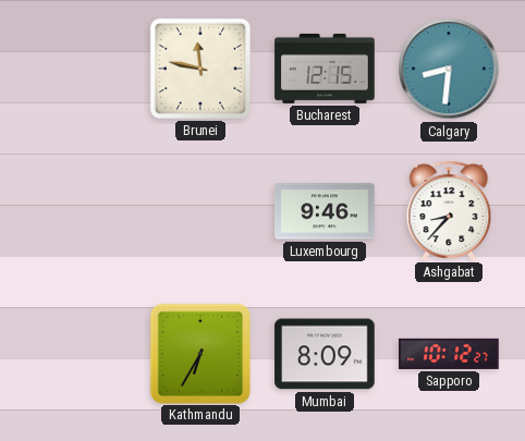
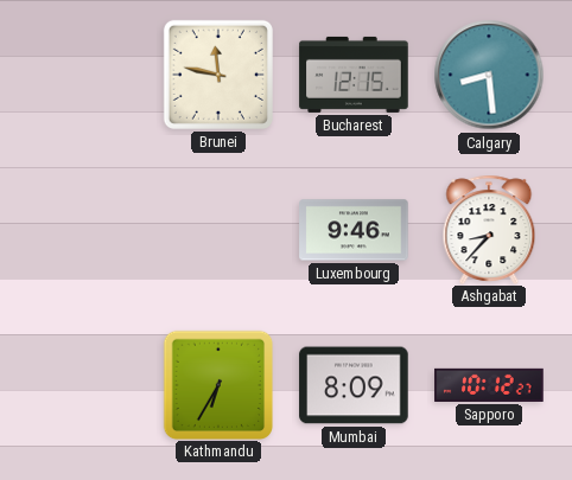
Calgary: 8:31 -> 8:29 (489, 75)
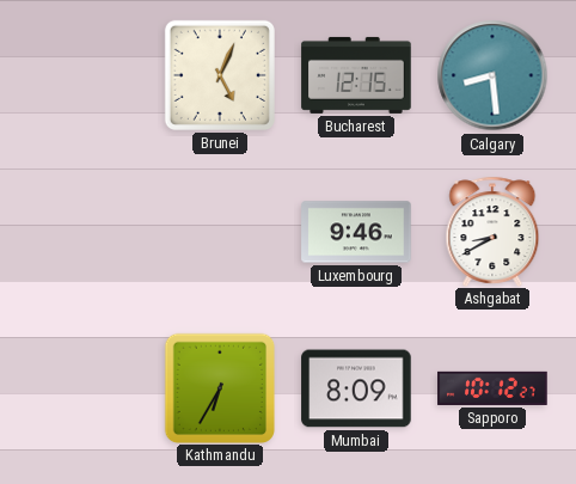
Brunei: 11:47 -> 5:04 (220, 75)
Ashgabat: 8:37 -> 8:40 (492, 231)
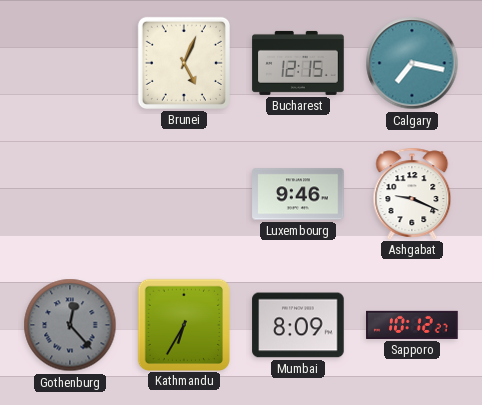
Calgary: 8:29 -> 7:17 (412, 63)
Ashgabat: 8:40 -> 9:19 (412, 193)
Gothenburg: none -> 12:23 (70, 325)
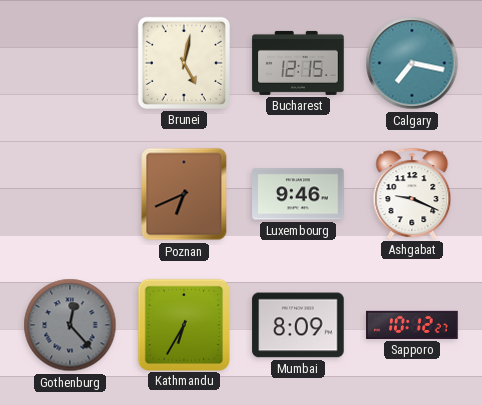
Brunei: 5:04 -> 5:02 (184, 63)
Poznan: none -> 6:41 (184, 194)
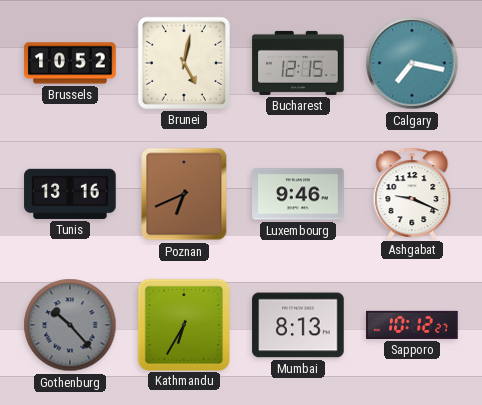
Brussels: none -> 10:52 (70, 63)
Tunis: none -> 13:16 (70, 194)
Gothenburg: 12:23 -> 10:23 (70, 325)
Mumbai: 8:09 -> 8:13 (298, 325)
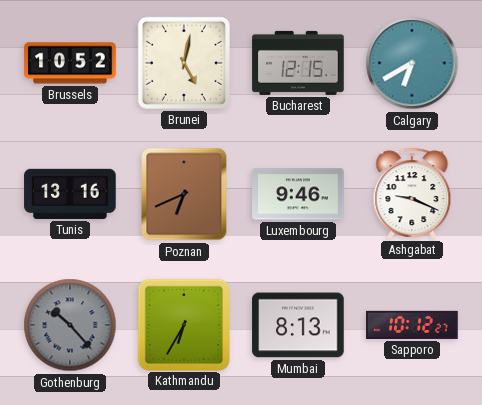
Calgary: 7:17 -> 6:40 (412, 63)
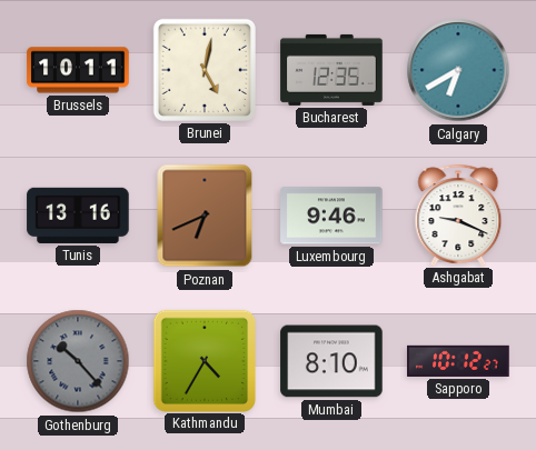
Brussels: 10:52 -> 10:11 (78, 70)
Bucharest: 12:15 -> 12:35 (331, 70)
Kathmandu: 6:35 -> 4:35 (204, 360)
Mumbai: 8:13 -> 8:10 (331, 361)
